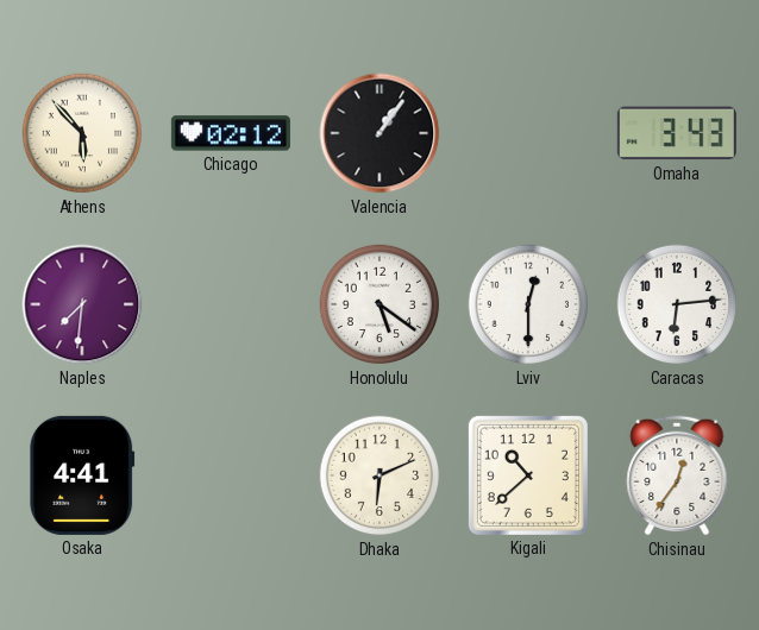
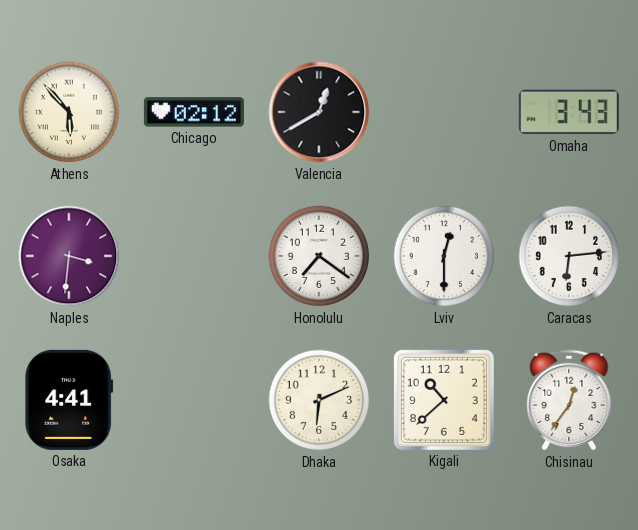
Valencia: 1:06 -> 12:40 (319, 112)
Naples: 7:31 -> 3:31 (69, 256)
Honolulu: 5:21 -> 7:21 (319, 256)
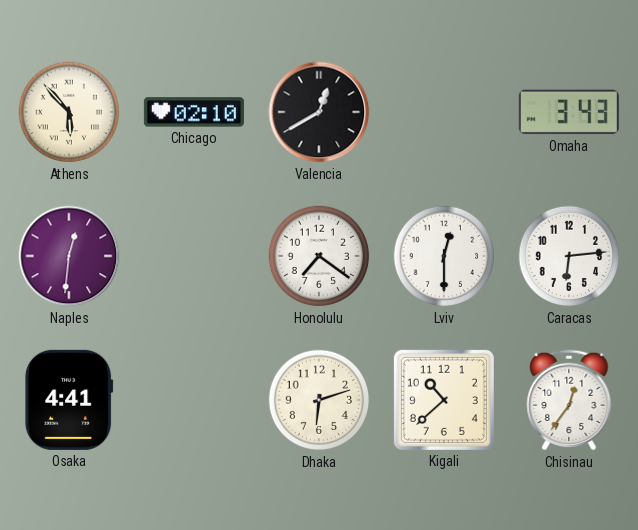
Chicago: 02:12 -> 02:10 (194, 112)
Naples: 3:31 -> 12:31 (69, 256)
Dhaka: 6:11 -> 6:12 (319, 400)
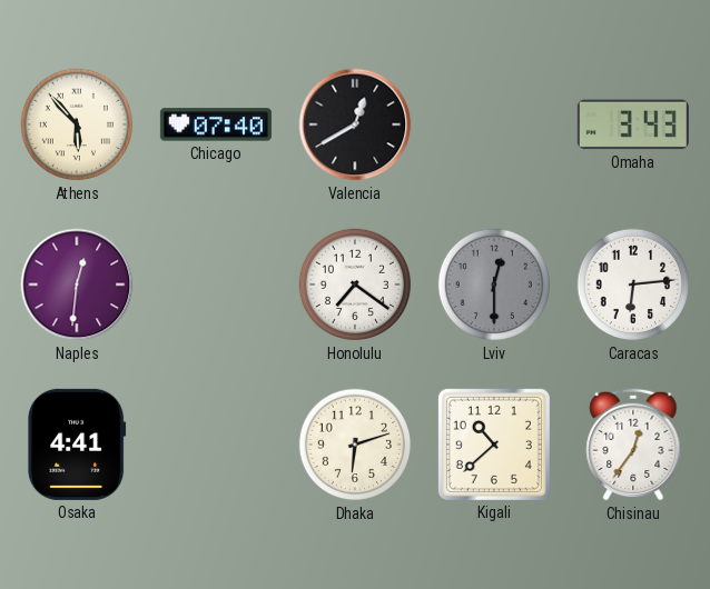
Chicago: 02:10 -> 07:40 (216, 124)
Lviv dial: white -> grey (494, 284)
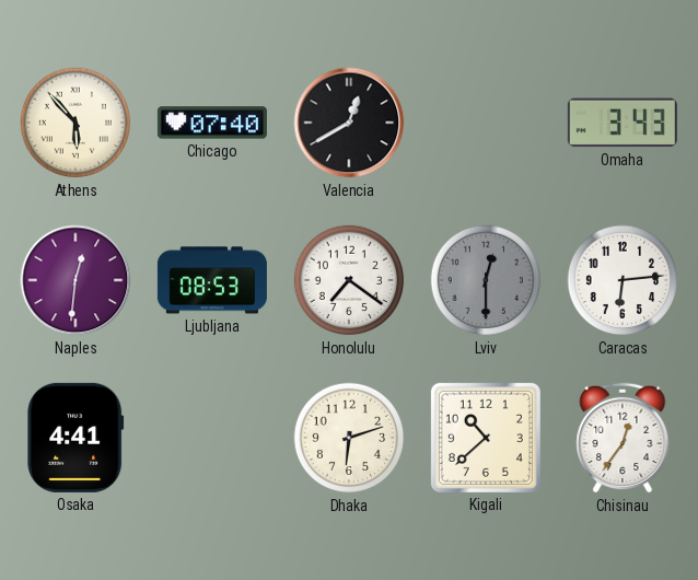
Ljubljana: none -> 08:53 (212, 280)
